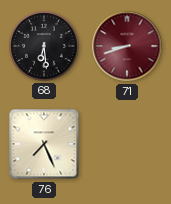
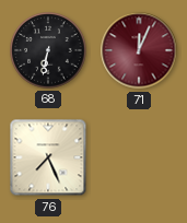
68: 6:29 -> 6:32 (48, 50)
71: 8:42 -> 12:04 (139, 50)
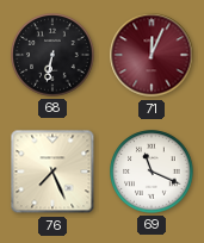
69: none -> 11:19 (152, 172)
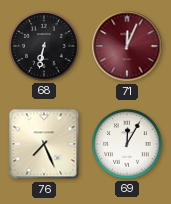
69: 11:19 -> 12:05 (127, 144)
